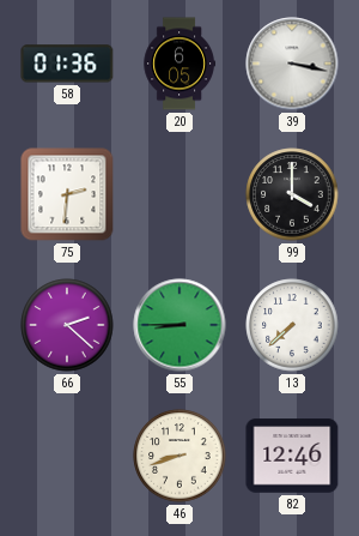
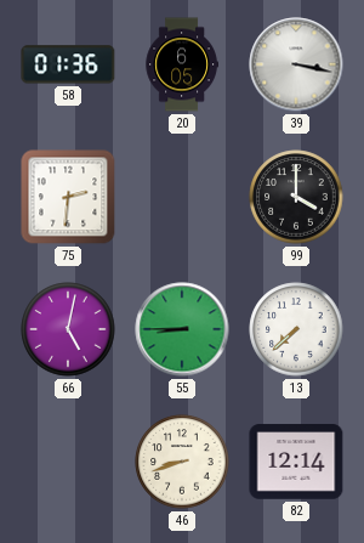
66: 2:22 -> 5:02 (68, 329)
82: 12:46 -> 12:14 (296, 462)
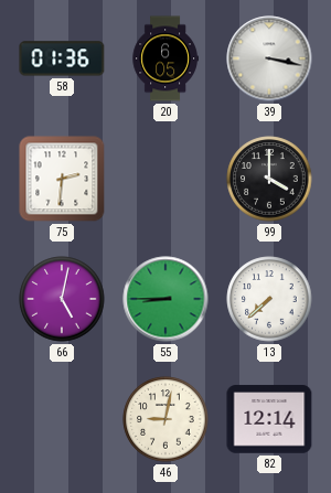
46: 8:42 -> 9:02 (165, 419)
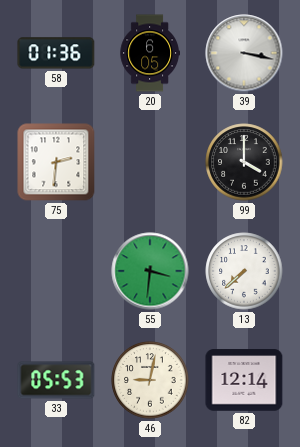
66: 5:02 -> none (62, 299)
55: 8:45 -> 3:31 (150, 271)
33: none -> 05:53 (56, 380)
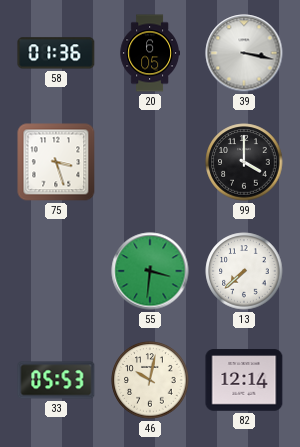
75: 2:31 -> 3:27 (56, 162)
46: 9:02 -> 10:02 (150, 380)
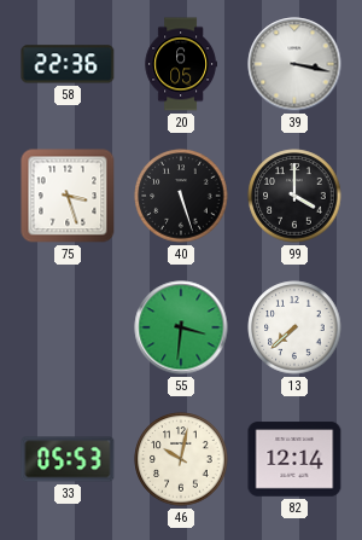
58: 01:36 -> 22:36 (68, 64)
40: none -> 5:27 (181, 196)
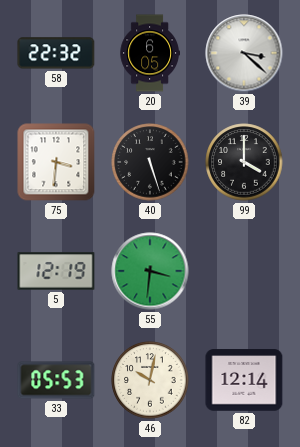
58: 22:36 -> 22:32 (56, 53)
39: 3:17 -> 3:22 (244, 53)
75: 3:27 -> 3:31 (56, 162)
5: none -> 12:19 (56, 271)
13: 7:38 -> none (294, 327)
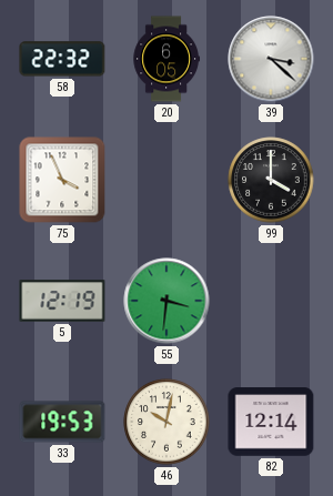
75: 3:31 -> 3:56 (62, 180)
40: 5:27 -> none (150, 162)
33: 05:53 -> 19:53 (62, 422)
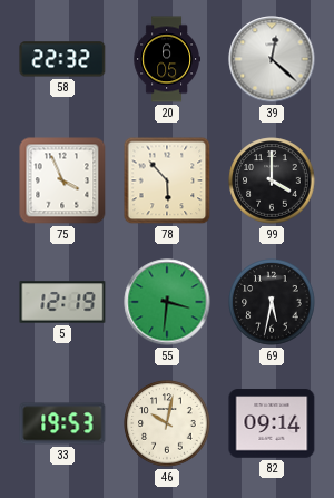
39: 3:22 -> 12:22 (272, 59)
78: none -> 5:53 (167, 180)
69: none -> 5:32 (272, 302)
82: 12:14 -> 09:14 (272, 423)
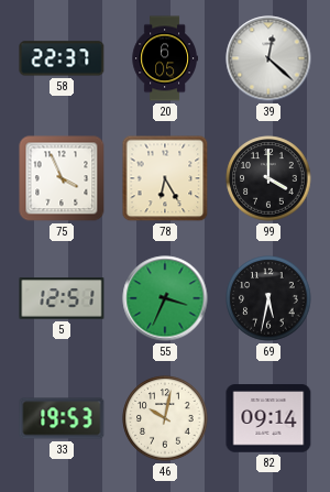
58: 22:32 -> 22:37 (62, 58)
78: 5:53 -> 6:25 (165, 178)
5: 12:19 -> 12:51 (62, 298)
55: 3:31 -> 3:34 (165, 298)
